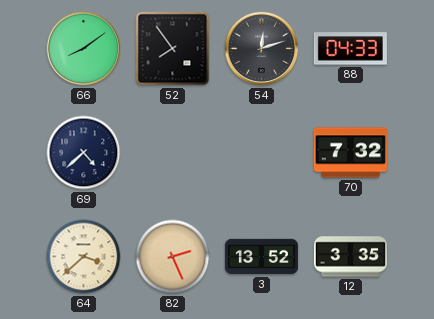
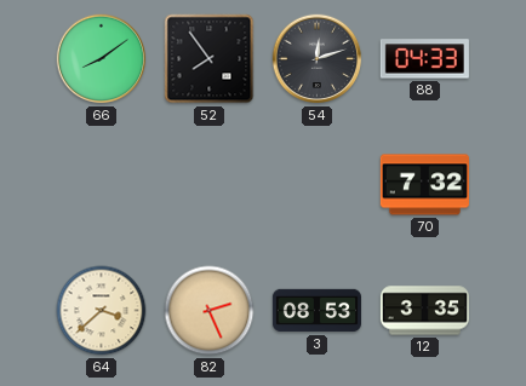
69: 4:38 -> none (84, 153)
3: 13:52 -> 08:53 (316, 311)
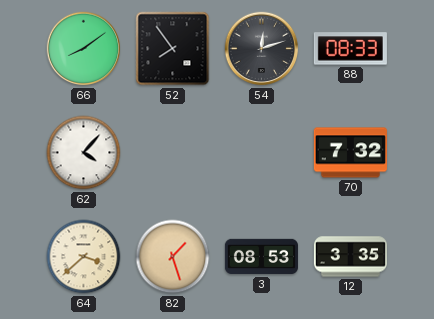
88: 04:33 -> 08:33 (350, 49)
62: none -> 4:07 (84, 153)
82: 2:26 -> 1:27 (173, 257)
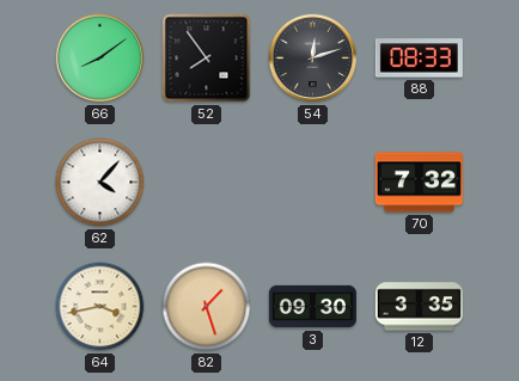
64: 3:38 -> 3:43 (100, 307)
3: 08:53 -> 09:30 (312, 307)
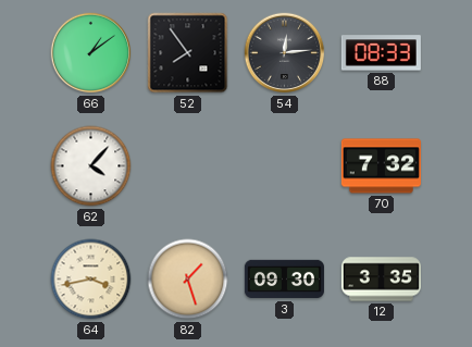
66: 8:09 -> 1:09 (91, 53)
54: 12:12 -> 12:14 (285, 53)
